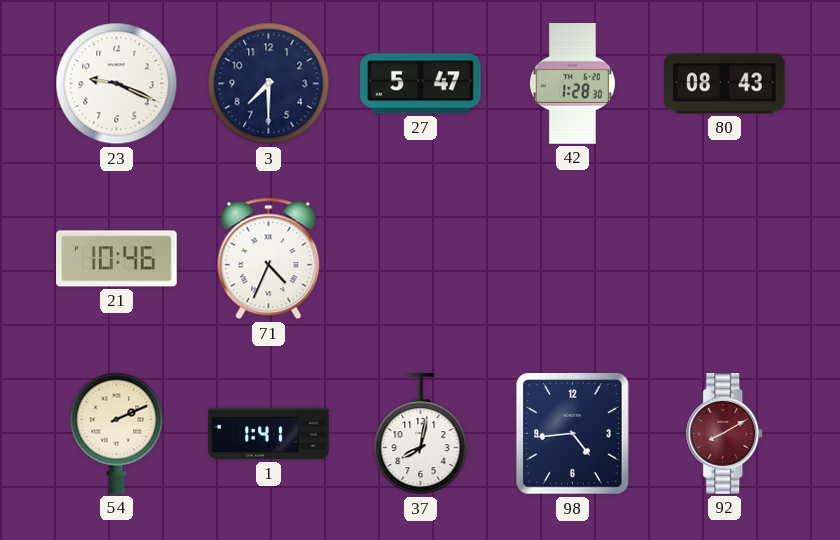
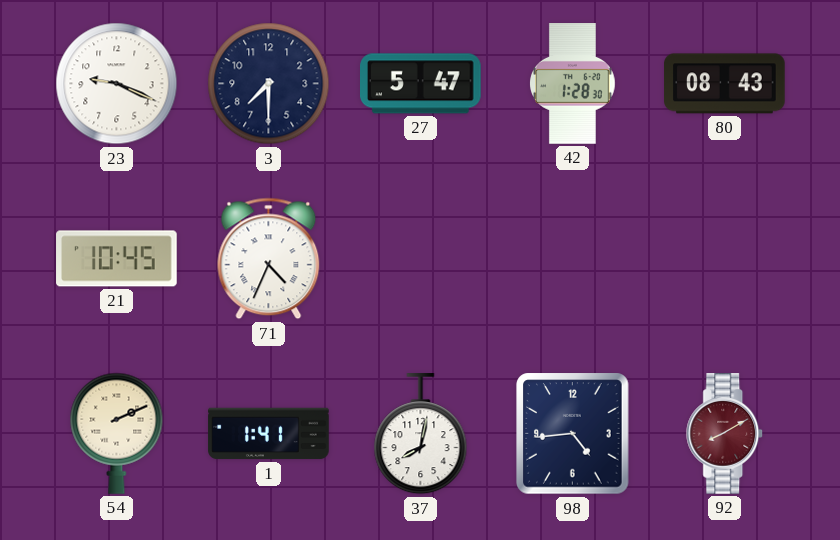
21: 10:46 -> 10:45 (117, 259)
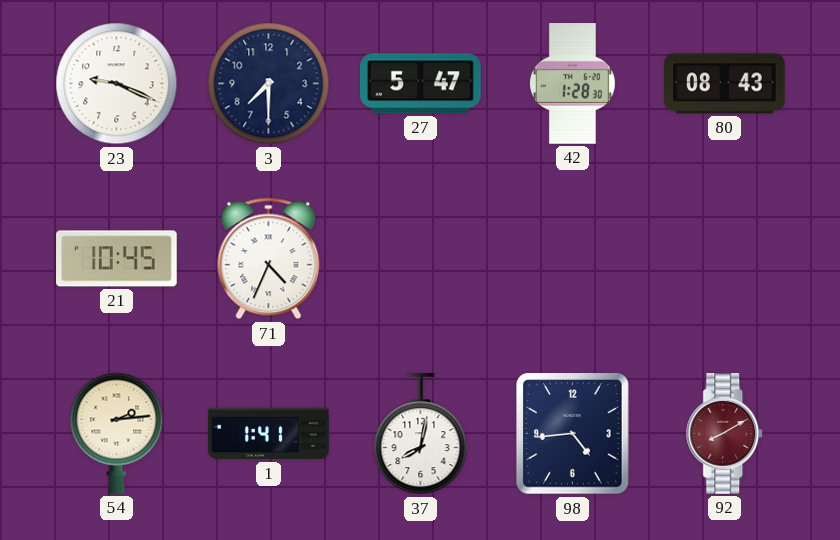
54: 2:11 -> 2:14 (117, 433)
